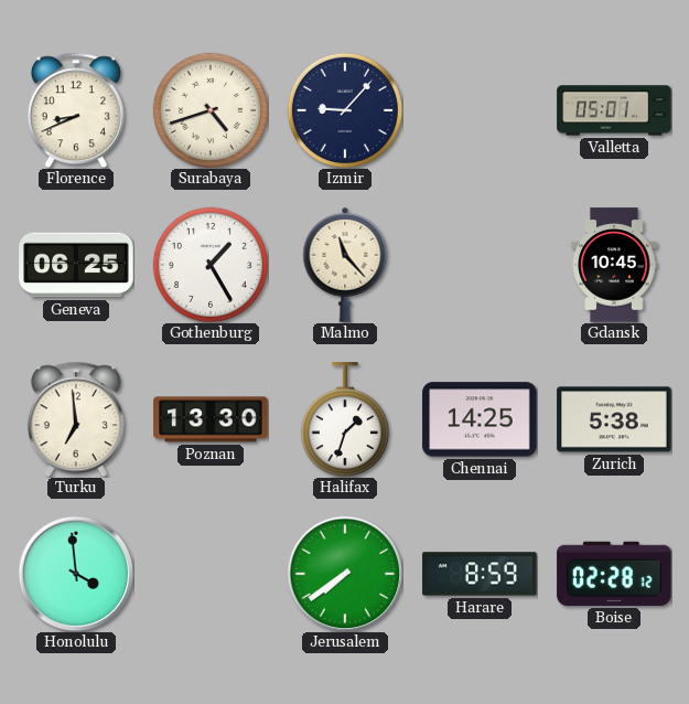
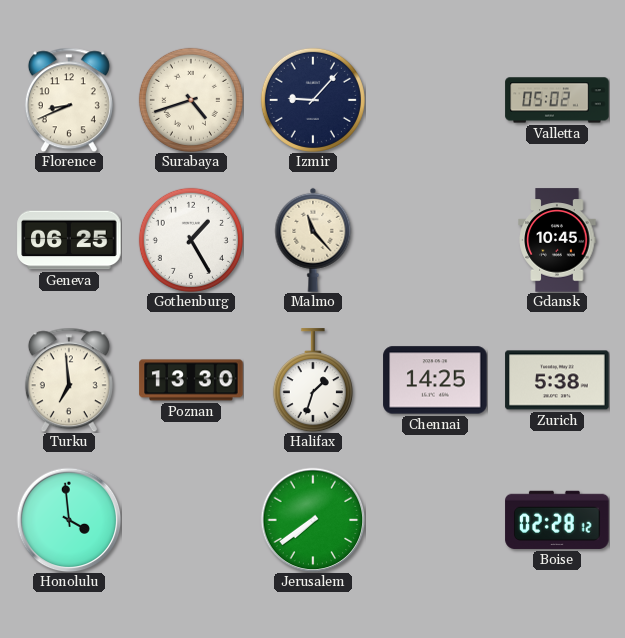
Valletta: 05:01 -> 05:02 (557, 100)
Harare: 8:59 -> none (480, 574)
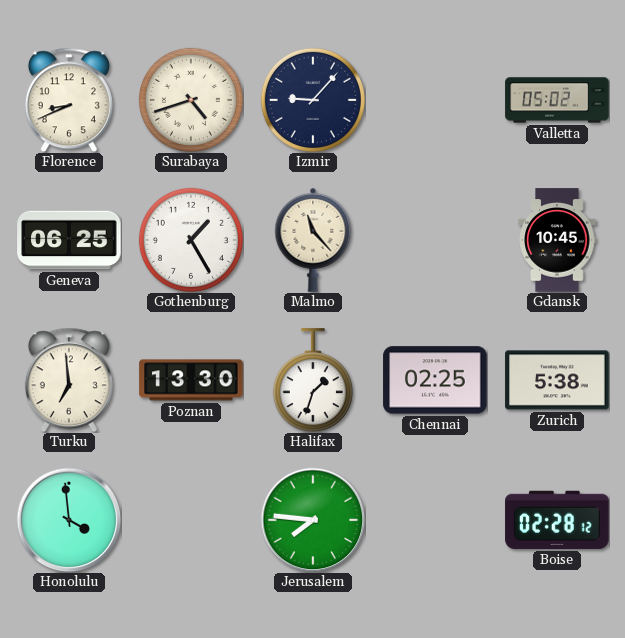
Chennai: 14:25 -> 02:25 (435, 380)
Jerusalem: 7:39 -> 7:46 (313, 520)
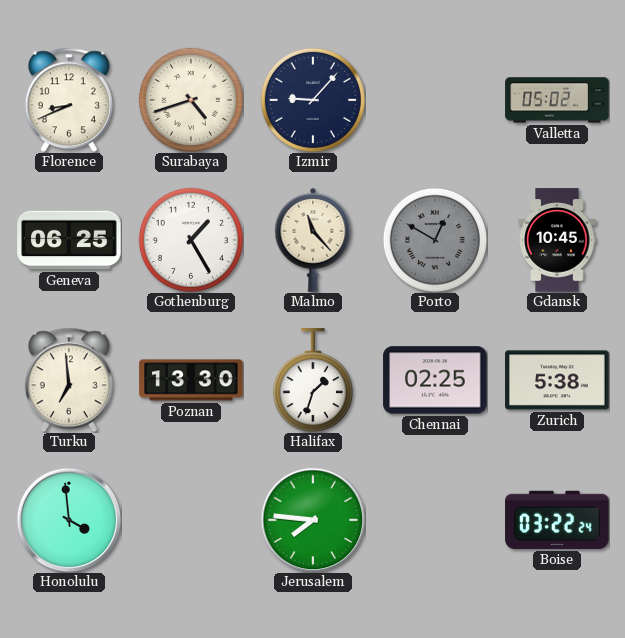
Porto: none -> 12:50 (435, 240)
Boise: 02:28 -> 03:22 (557, 520)
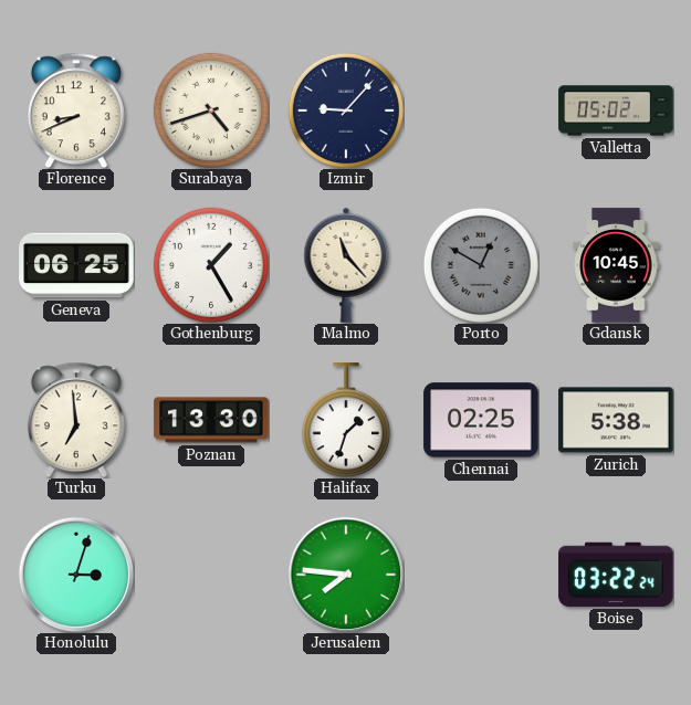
Honolulu: 3:59 -> 3:03 (76, 575)
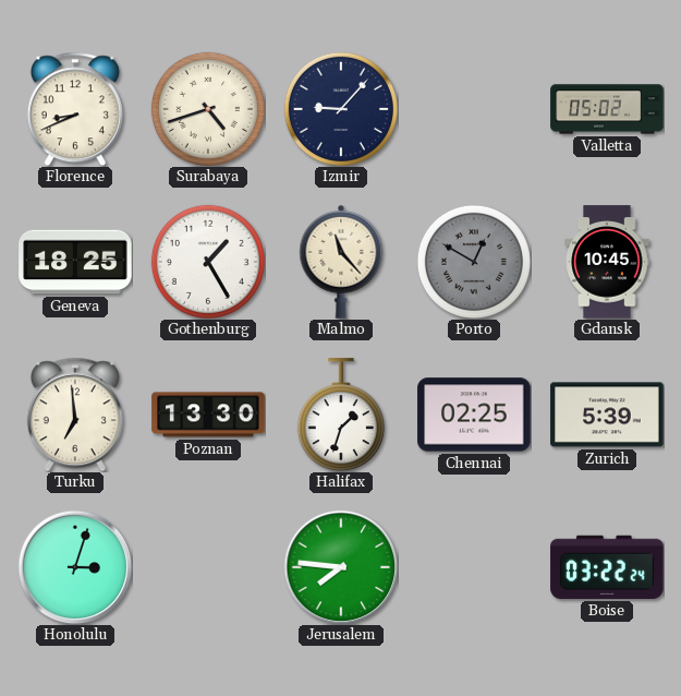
Geneva: 06:25 -> 18:25 (75, 262)
Zurich: 5:38 -> 5:39 (607, 415)
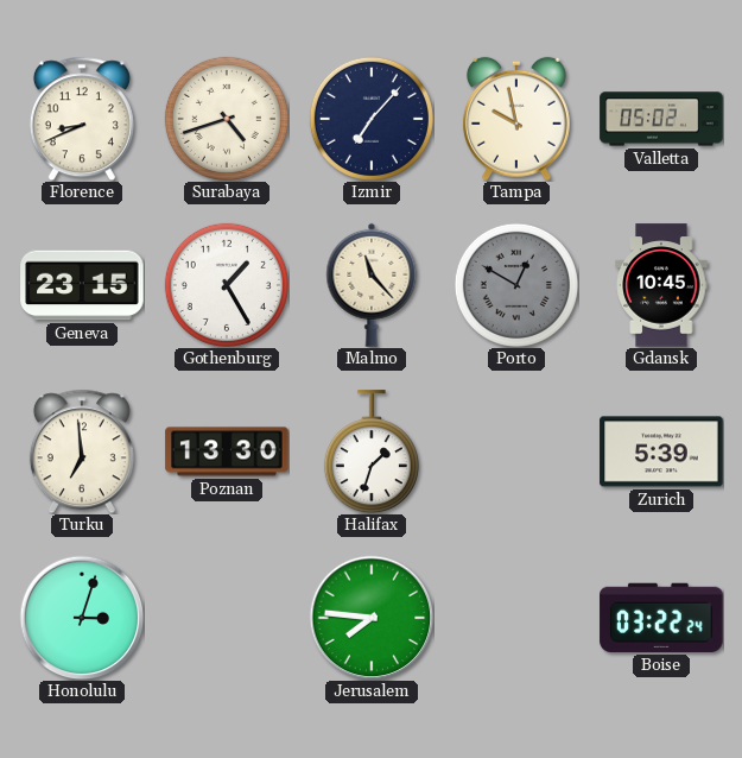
Izmir: 9:07 -> 7:07 (372, 119)
Tampa: none -> 9:58 (516, 119)
Geneva: 18:25 -> 23:15 (82, 285)
Chennai: 02:25 -> none (474, 415)
